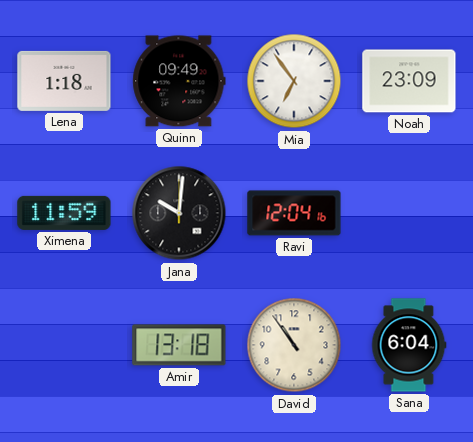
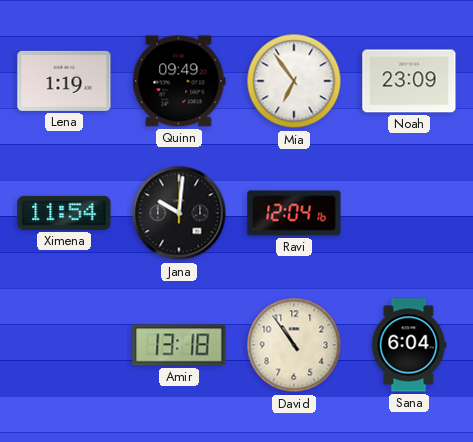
Lena: 1:18 -> 1:19 (64, 81)
Ximena: 11:59 -> 11:54 (64, 213)
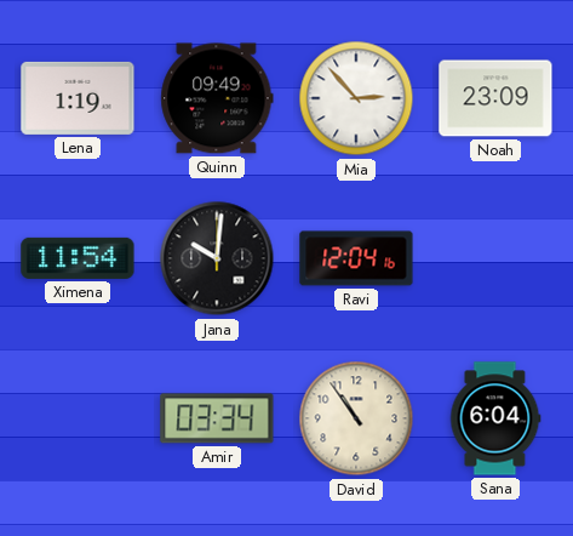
Mia: 6:54 -> 2:53 (356, 98)
Amir: 13:18 -> 03:34 (217, 418)
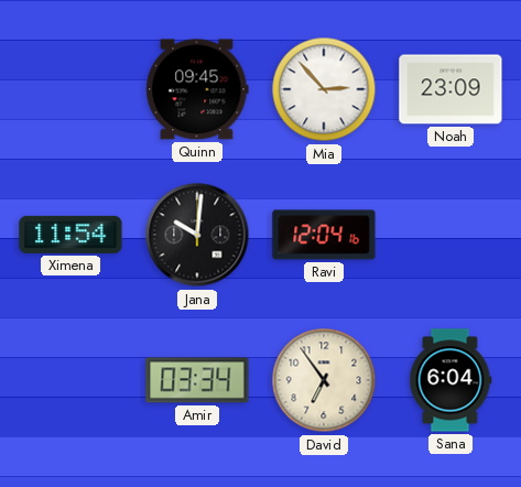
Lena: 1:19 -> none (78, 98)
Quinn: 09:49 -> 09:45 (197, 89)
David: 10:54 -> 6:54 (324, 380)
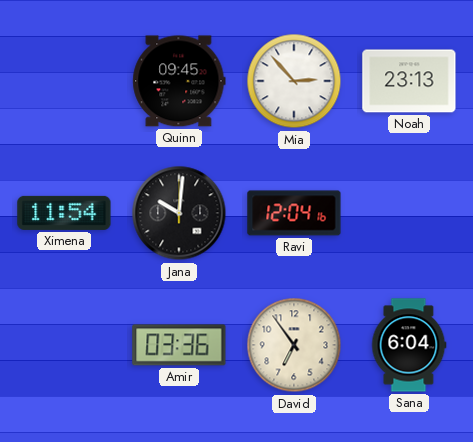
Noah: 23:09 -> 23:13 (409, 81)
Amir: 03:34 -> 03:36 (179, 345)
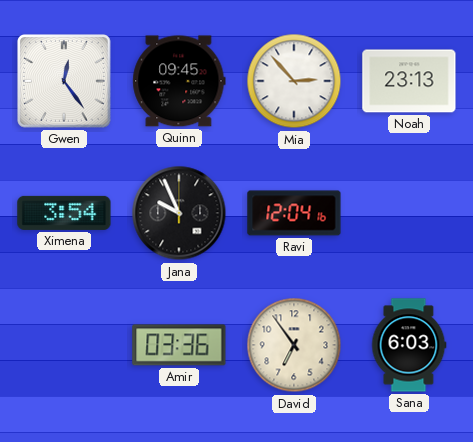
Gwen: none -> 12:24 (65, 82)
Ximena: 11:54 -> 3:54 (64, 213)
Jana: 10:01 -> 9:56 (179, 213)
Sana: 6:04 -> 6:03 (409, 345)
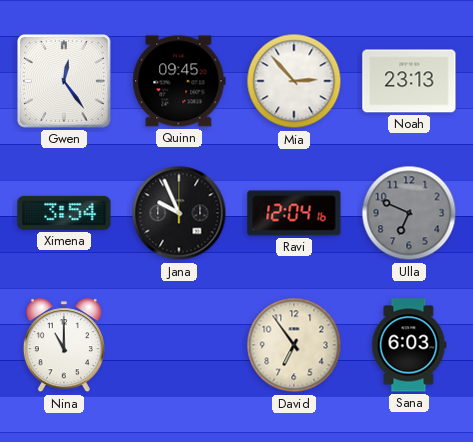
Ulla: none -> 6:49 (409, 213)
Nina: none -> 11:00 (64, 346)
Amir: 03:36 -> none (179, 345)
